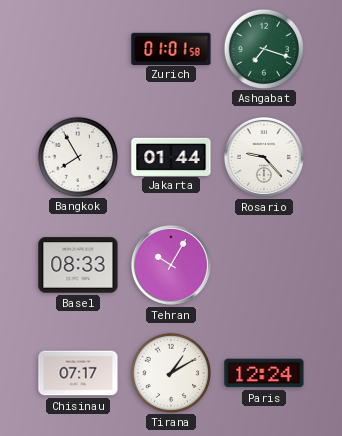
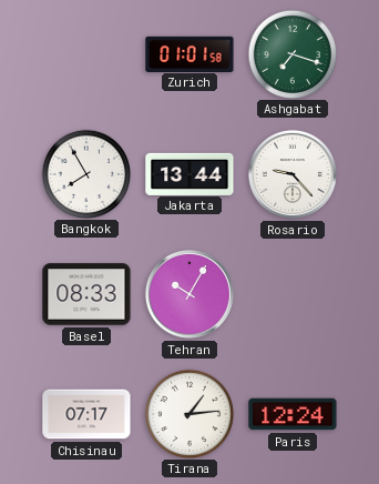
Jakarta: 01:44 -> 13:44 (189, 173)
Tirana: 1:10 -> 1:14 (188, 413)
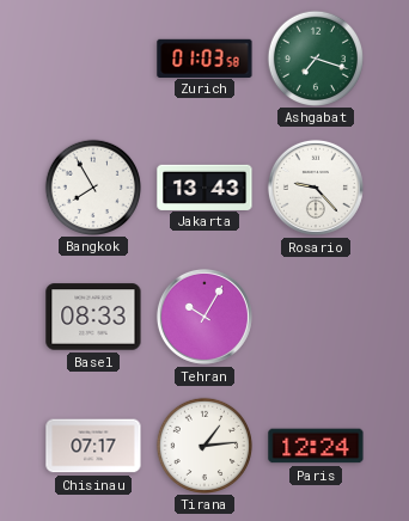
Zurich: 01:01 -> 01:03 (204, 57)
Jakarta: 13:44 -> 13:43 (204, 186)
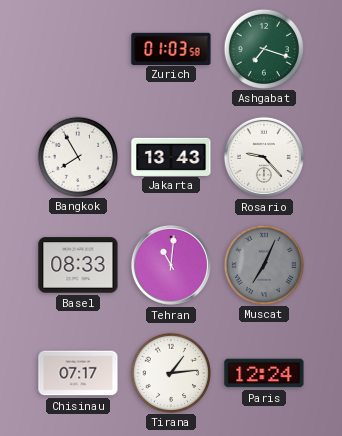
Tehran: 10:05 -> 11:01 (171, 265)
Muscat: none -> 7:04 (263, 264)
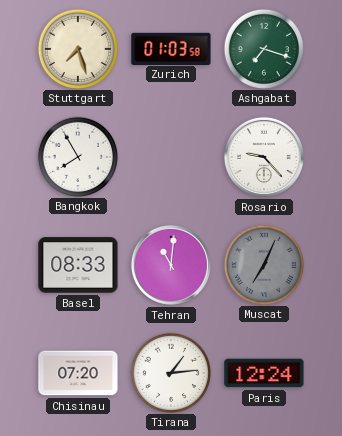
Stuttgart: none -> 7:27 (77, 48)
Jakarta: 13:43 -> none (171, 156)
Chisinau: 07:17 -> 07:20 (78, 373)
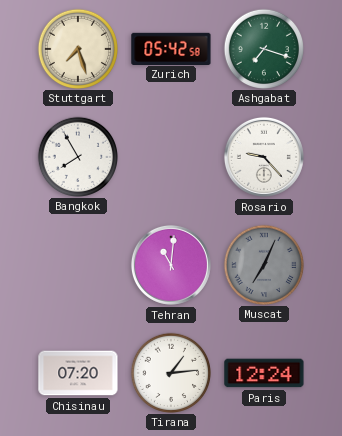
Zurich: 01:03 -> 05:42 (171, 48)
Basel: 08:33 -> none (78, 265)
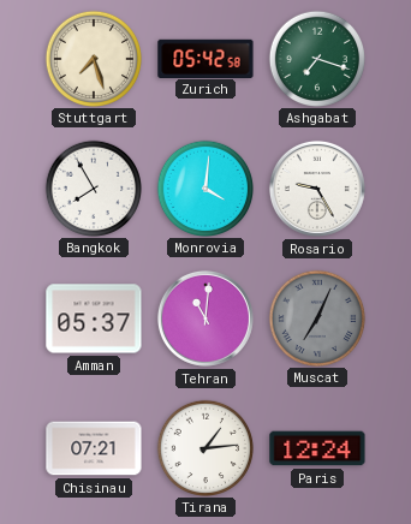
Monrovia: none -> 4:01 (204, 187)
Rosario: 9:23 -> 9:25 (317, 189)
Amman: none -> 05:37 (94, 318)
Chisinau: 07:20 -> 07:21 (94, 448)
